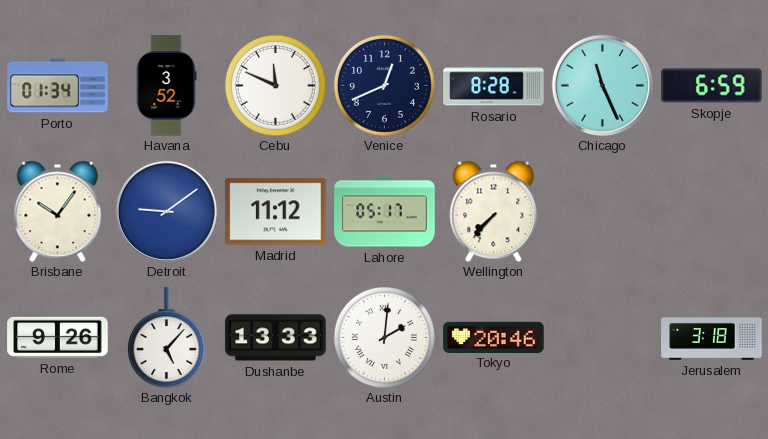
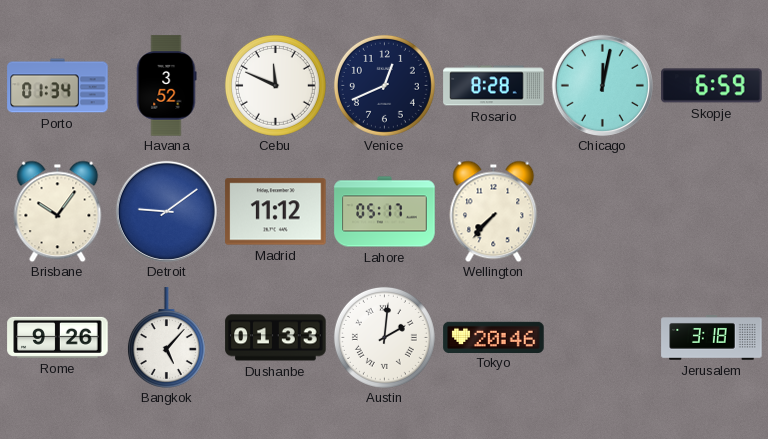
Chicago: 11:26 -> 12:02 (602, 85)
Dushanbe: 13:33 -> 01:33 (276, 338)
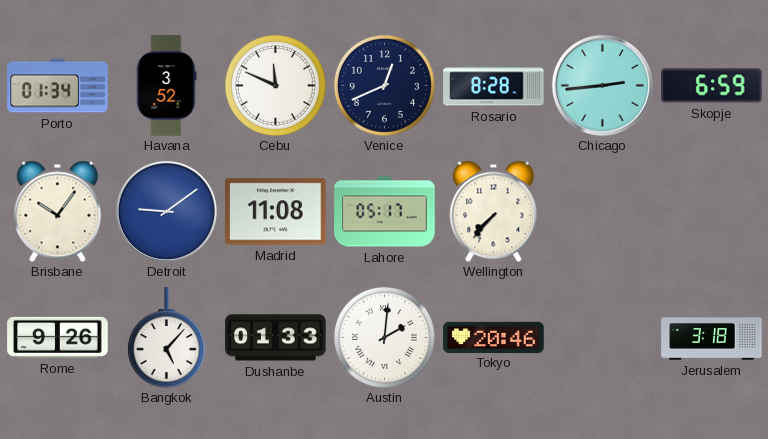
Chicago: 12:02 -> 2:44 (602, 85)
Madrid: 11:12 -> 11:08 (276, 212)
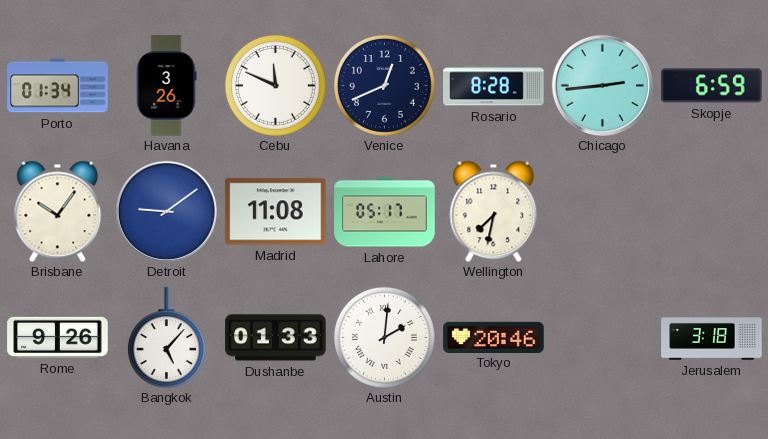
Havana: 3:52 -> 3:26 (166, 86)
Wellington: 7:37 -> 7:32 (494, 211)
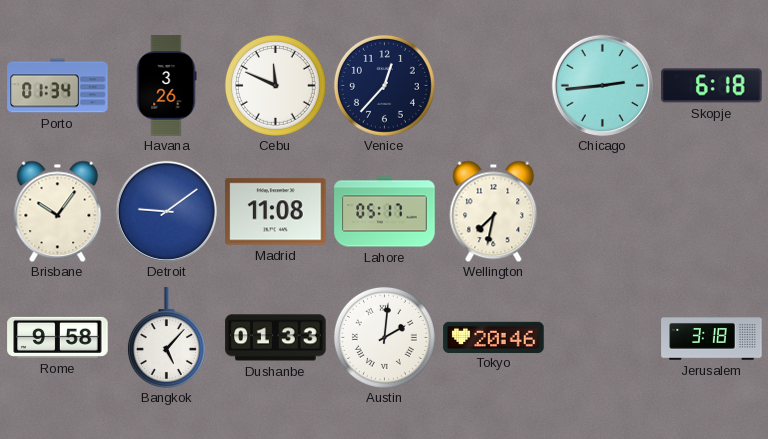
Venice: 12:41 -> 12:37 (384, 85)
Rosario: 8:28 -> none (494, 86)
Skopje: 6:59 -> 6:18 (712, 86)
Rome: 9:26 -> 9:58 (58, 337)
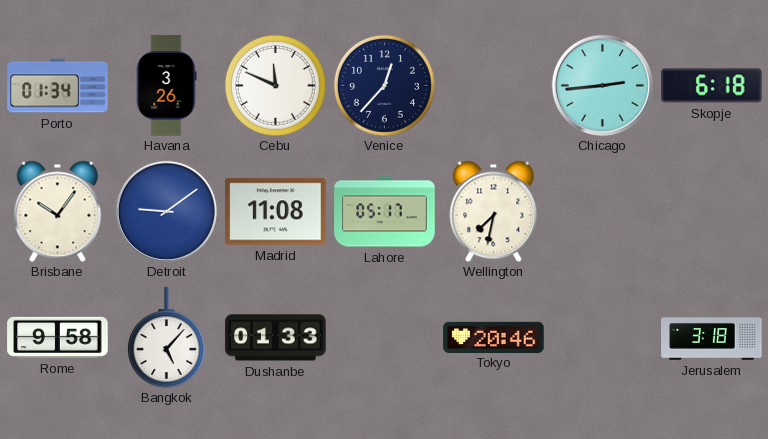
Austin: 2:01 -> none (384, 337)
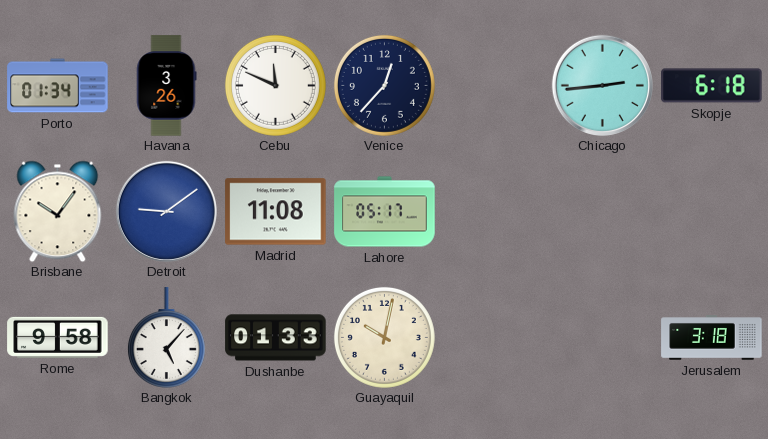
Wellington: 7:32 -> none (494, 211)
Guayaquil: none -> 10:02 (384, 337)
Tokyo: 20:46 -> none (494, 337)
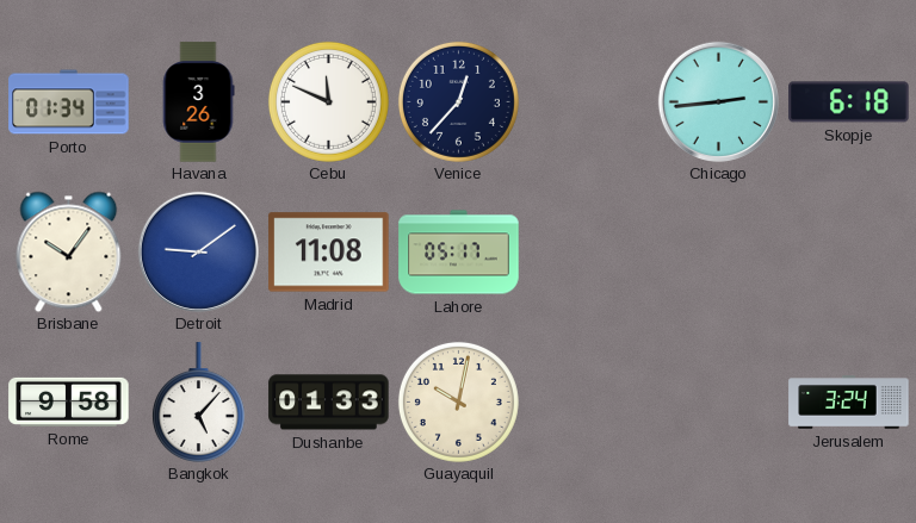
Jerusalem: 3:18 -> 3:24 (849, 403)
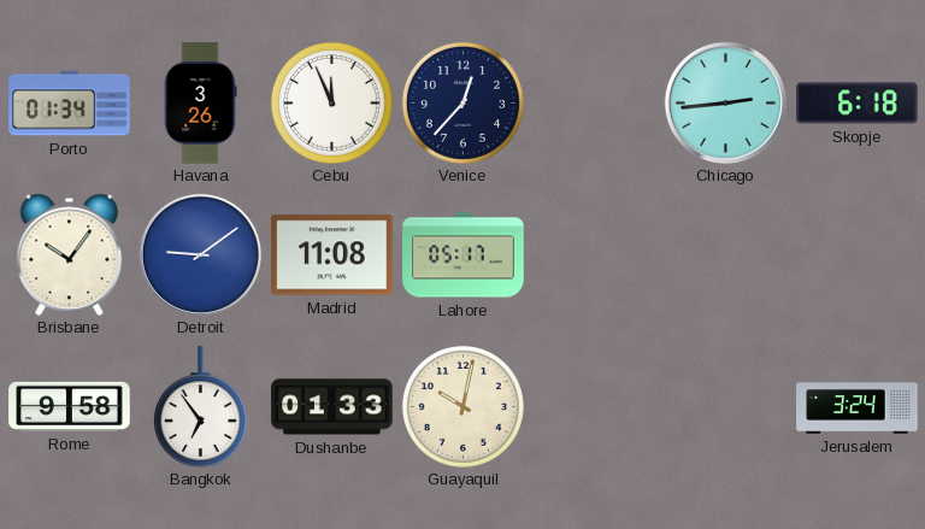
Cebu: 11:49 -> 11:56 (331, 102)
Bangkok: 5:07 -> 6:54 (200, 407)
